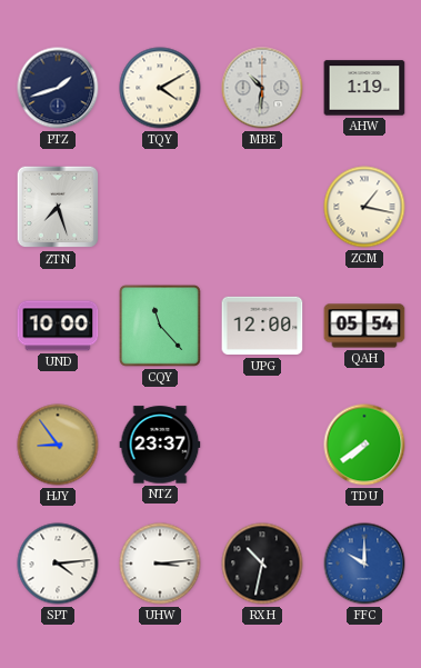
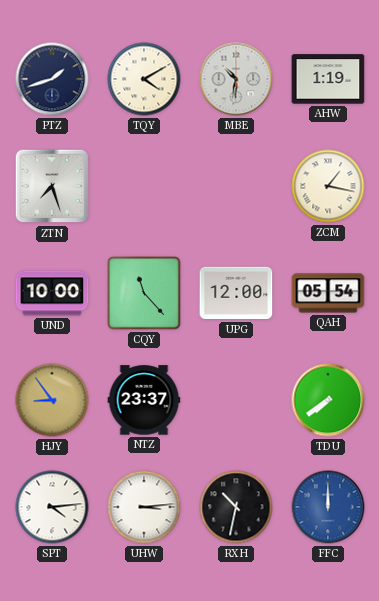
FFC: 10:00 -> 12:00 (328, 507)
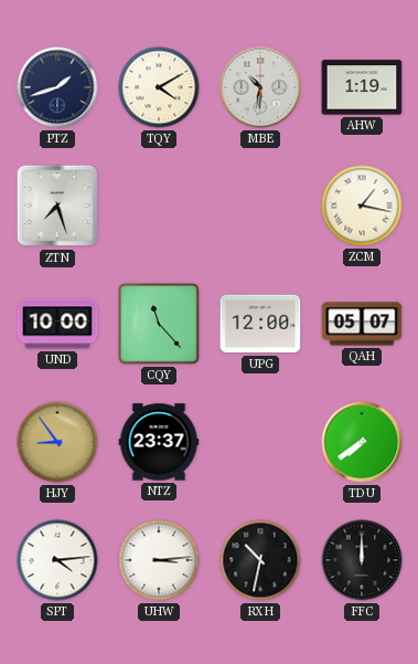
QAH: 05:54 -> 05:07 (362, 324)
FFC dial: blue -> black (362, 560)
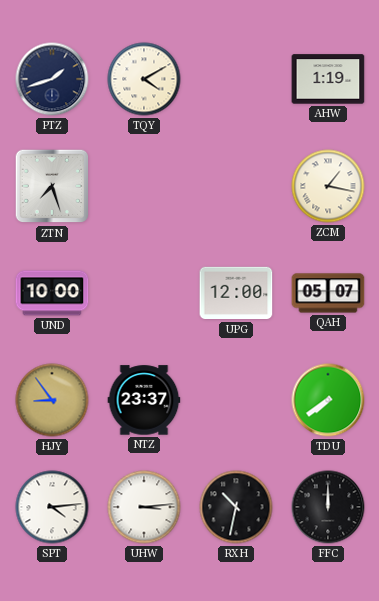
MBE: 10:31 -> none (260, 87)
CQY: 11:23 -> none (159, 324)
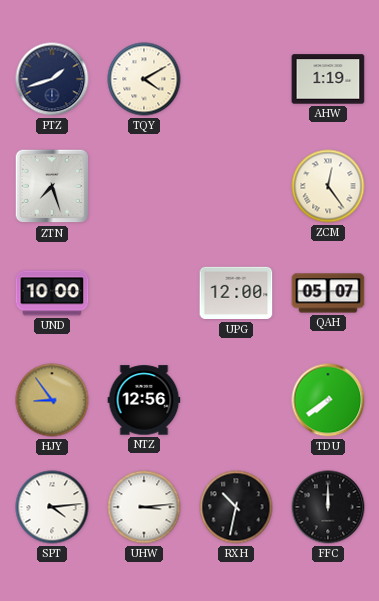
ZCM: 1:17 -> 12:24 (328, 186)
NTZ: 23:37 -> 12:56 (144, 400)
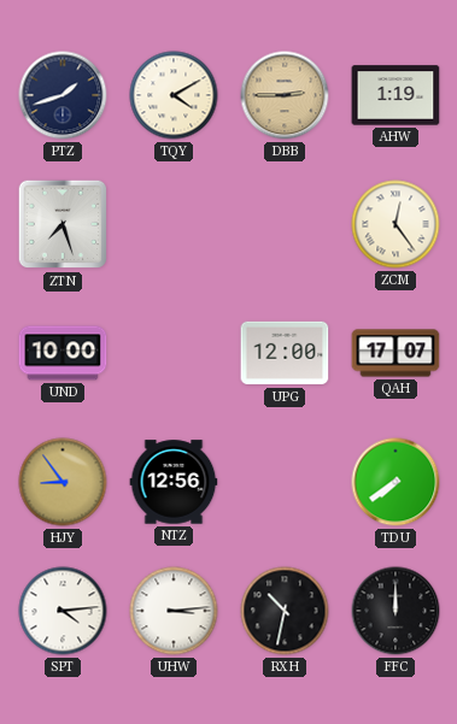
DBB: none -> 2:45 (285, 95)
QAH: 05:07 -> 17:07 (396, 353)
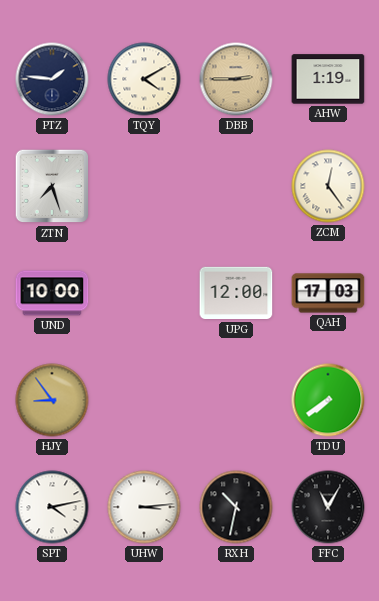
PTZ: 1:42 -> 1:46 (52, 79)
QAH: 17:07 -> 17:03 (328, 293)
NTZ: 12:56 -> none (174, 482)
SPT: 4:14 -> 4:13 (52, 507)
FFC: 12:00 -> 11:05 (328, 507)
